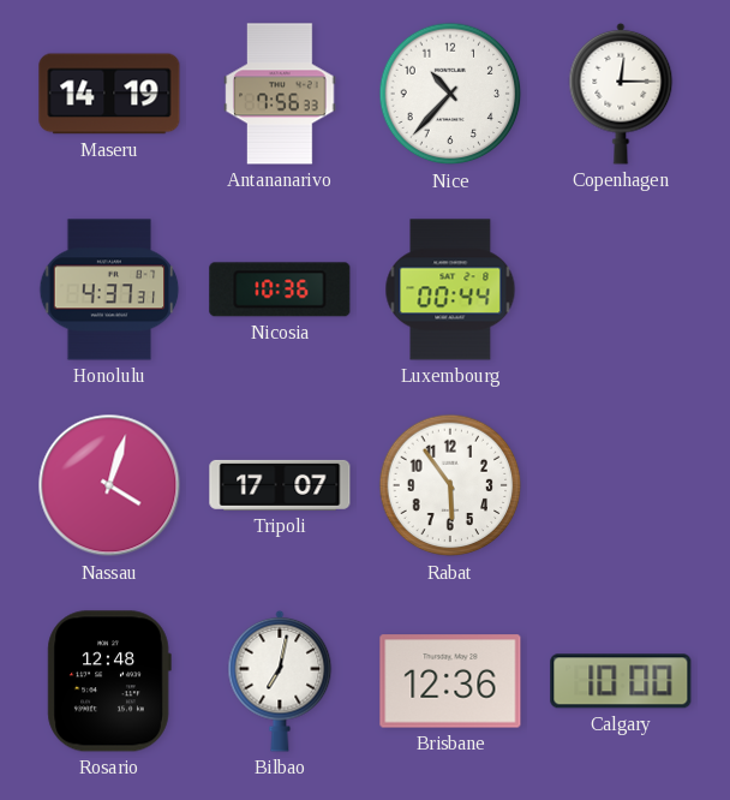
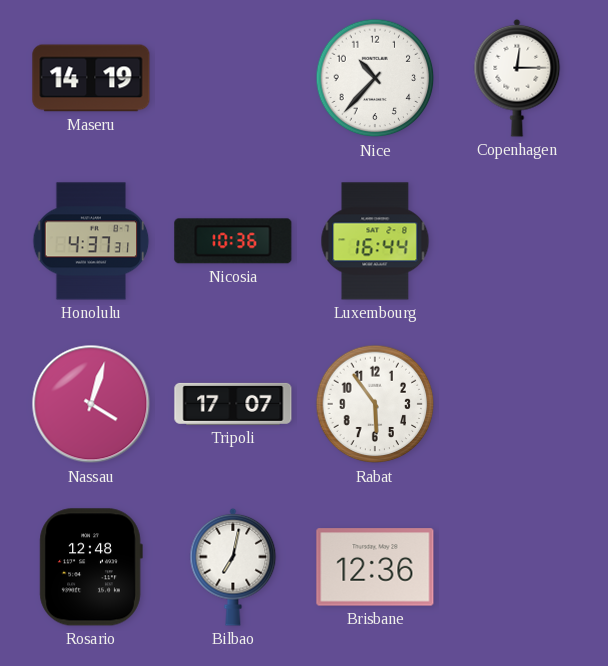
Antananarivo: 7:56 -> none (280, 94)
Luxembourg: 00:44 -> 16:44 (375, 241)
Calgary: 10:00 -> none (621, 681)
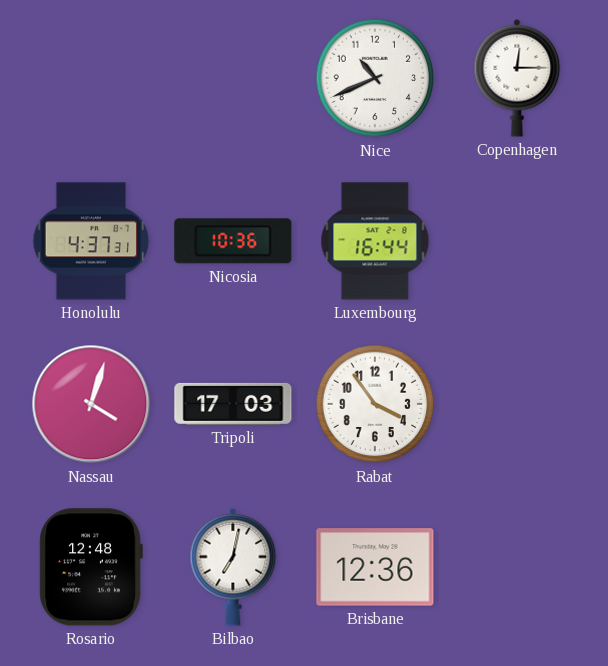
Maseru: 14:19 -> none (91, 78)
Nice: 10:37 -> 10:41 (375, 78)
Tripoli: 17:07 -> 17:03 (233, 404)
Rabat: 5:54 -> 3:54 (375, 404)
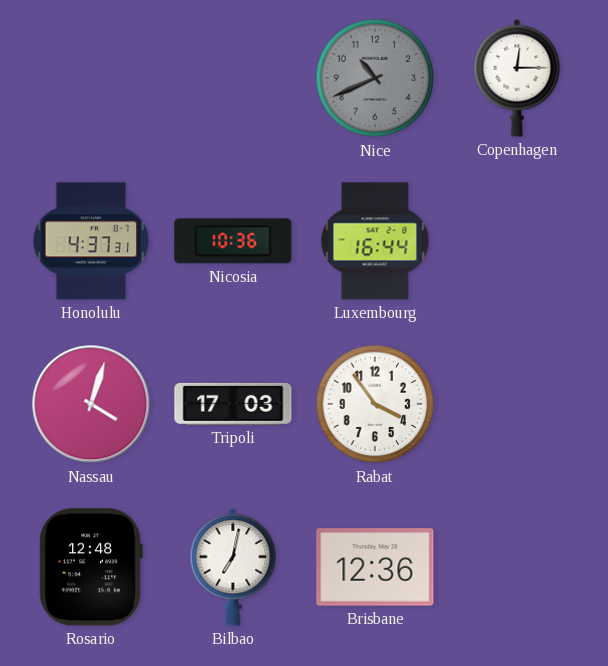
Nice dial: white -> grey (375, 78)
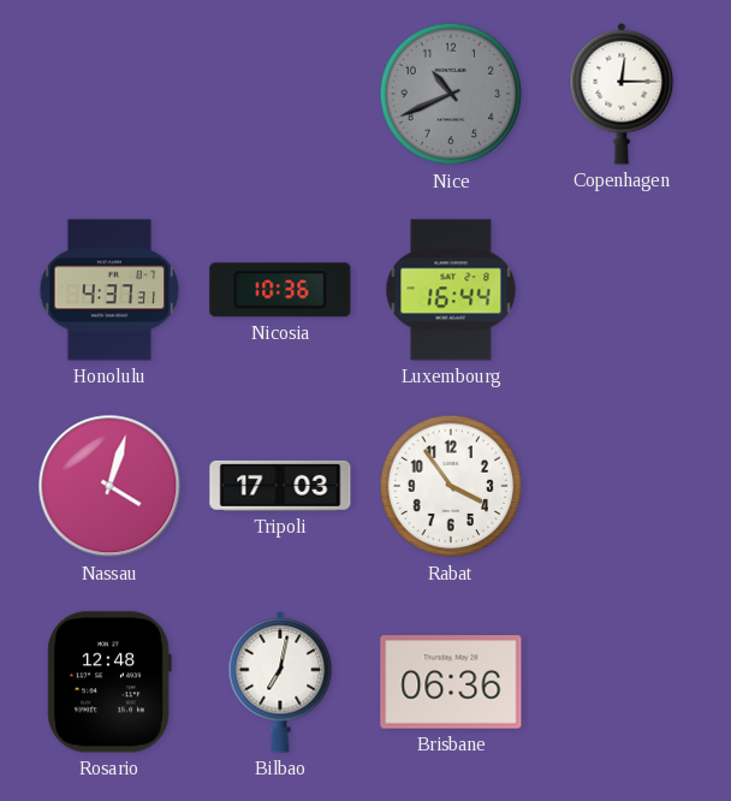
Brisbane: 12:36 -> 06:36 (451, 682)
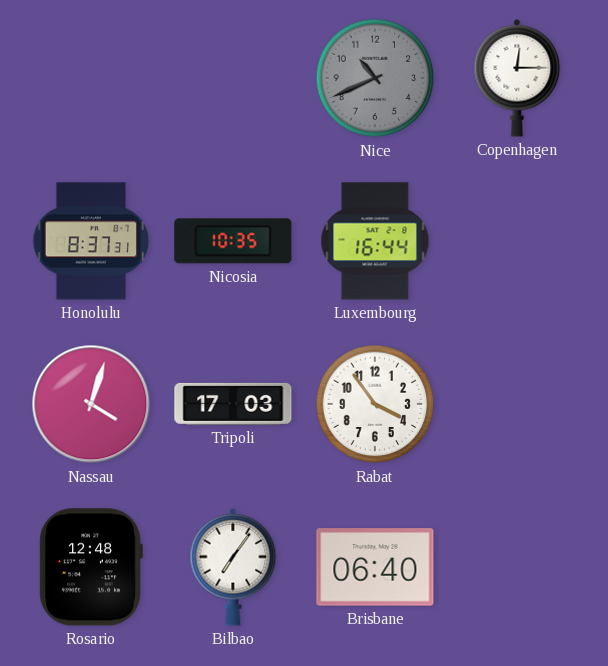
Honolulu: 4:37 -> 8:37 (91, 241)
Nicosia: 10:36 -> 10:35 (233, 241)
Bilbao: 7:02 -> 7:06 (233, 567)
Brisbane: 06:36 -> 06:40 (375, 567)
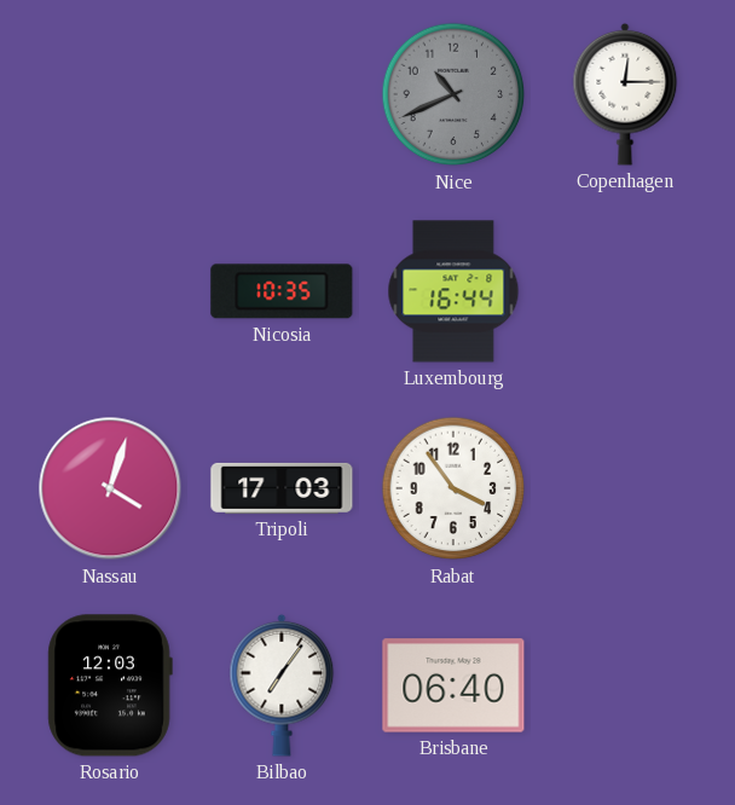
Honolulu: 8:37 -> none (91, 241)
Rosario: 12:48 -> 12:03 (110, 685)
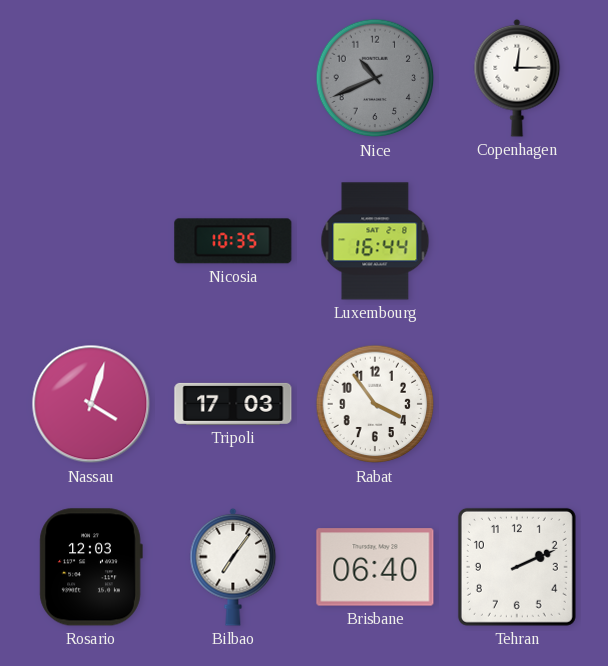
Tehran: none -> 2:11 (517, 567)
